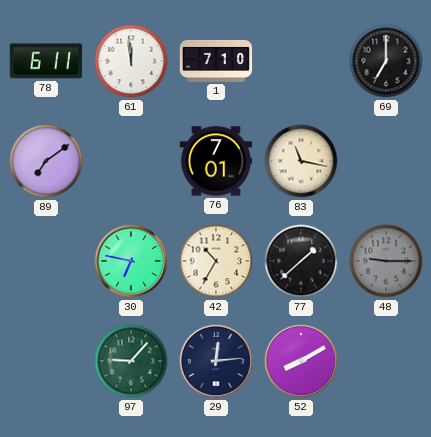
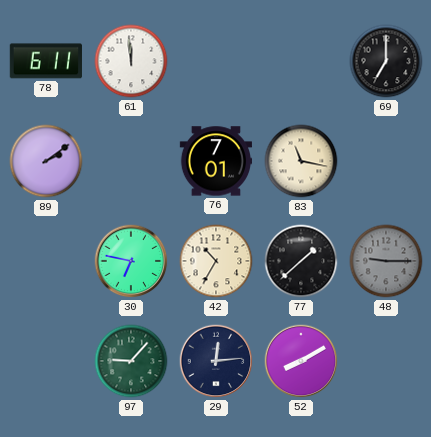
1: 7:10 -> none (216, 61)
89: 7:09 -> 2:09 (46, 161)
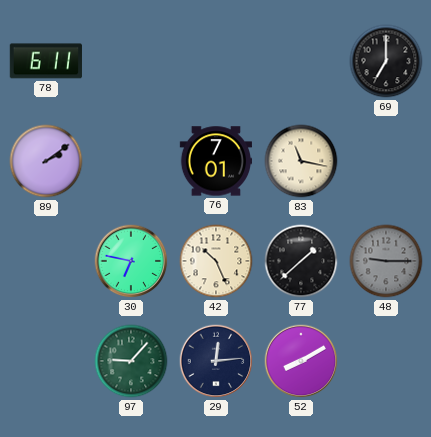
61: 11:59 -> none (131, 61)
42: 10:35 -> 10:26 (216, 261)
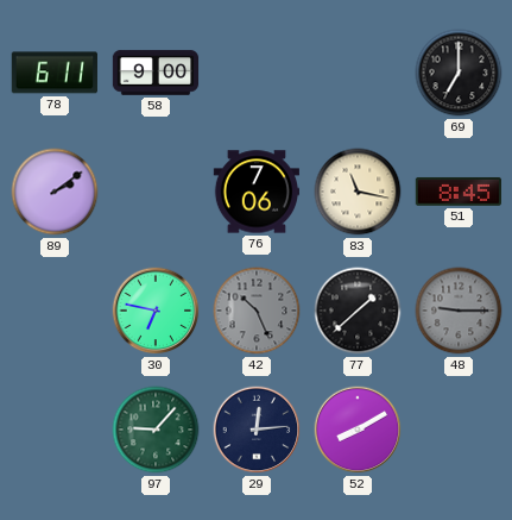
58: none -> 9:00 (156, 73)
76: 7:01 -> 7:06 (255, 192)
51: none -> 8:45 (457, 192)
42 dial: cream -> grey (257, 311)
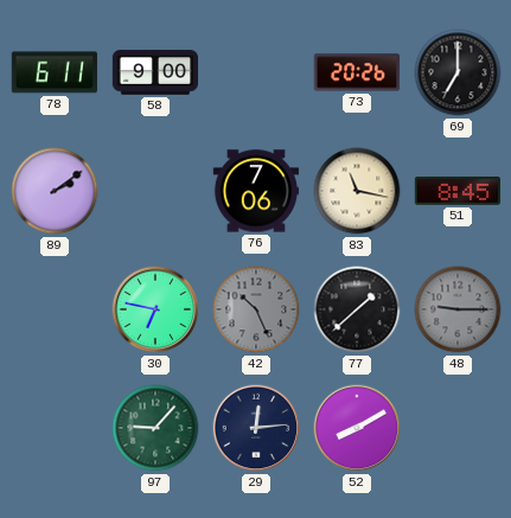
73: none -> 20:26 (356, 72)
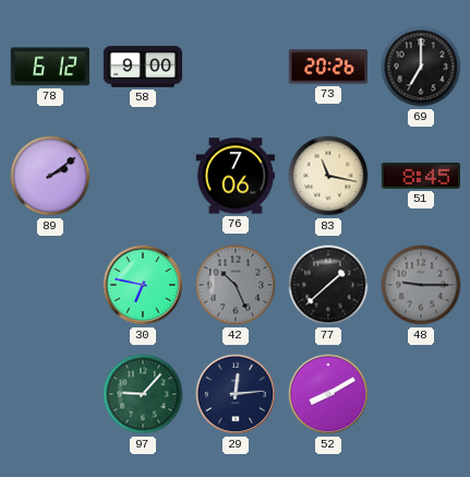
78: 6:11 -> 6:12 (50, 67)
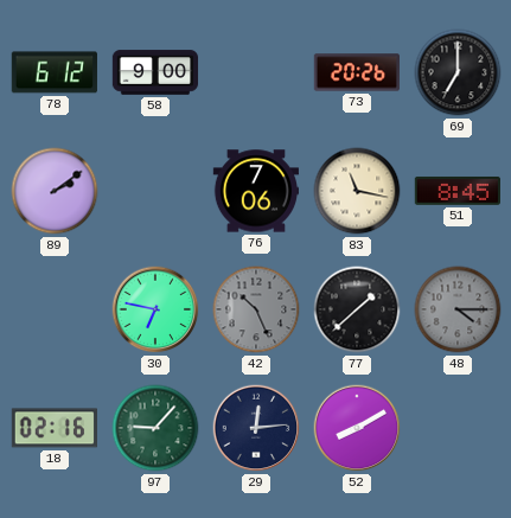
48: 9:15 -> 4:15 (458, 309)
18: none -> 02:16 (53, 428)
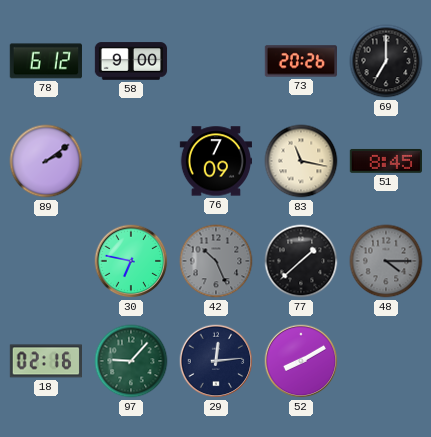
76: 7:06 -> 7:09 (215, 161)
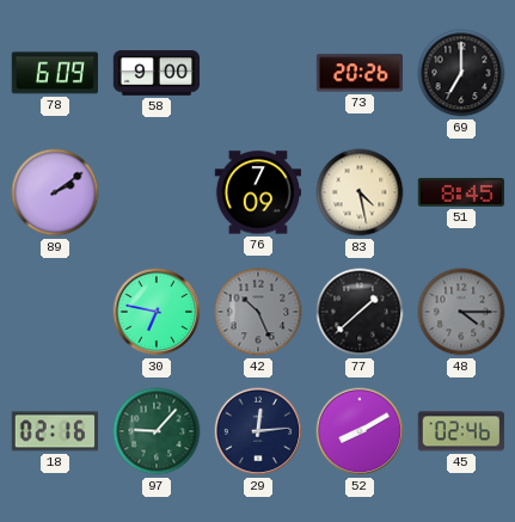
78: 6:12 -> 6:09 (55, 73)
83: 11:17 -> 4:28 (360, 192)
45: none -> 02:46 (461, 431)
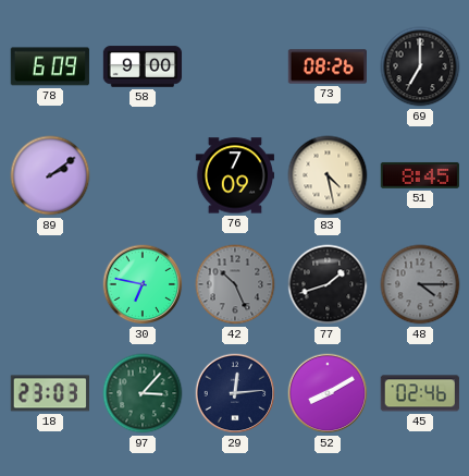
73: 20:26 -> 08:26 (326, 66)
77: 1:38 -> 1:42 (328, 284)
18: 02:16 -> 23:03 (49, 393)
97: 9:07 -> 3:07 (143, 393)
